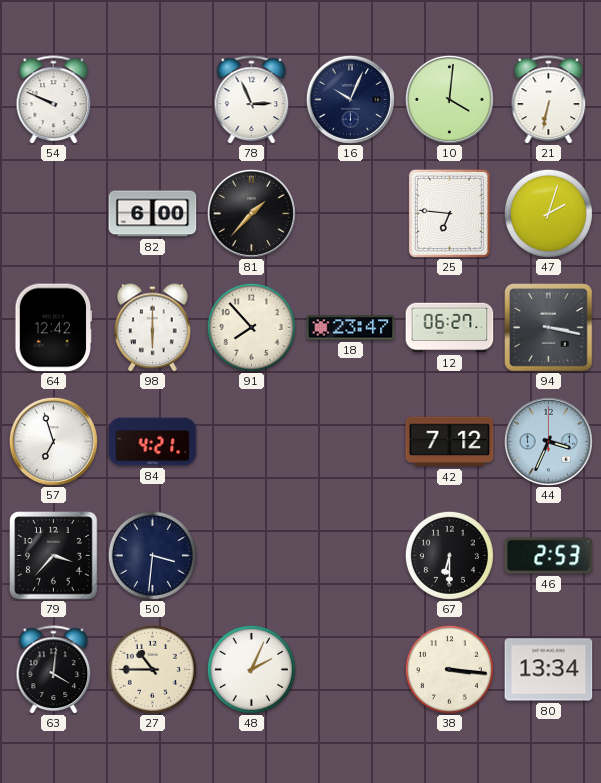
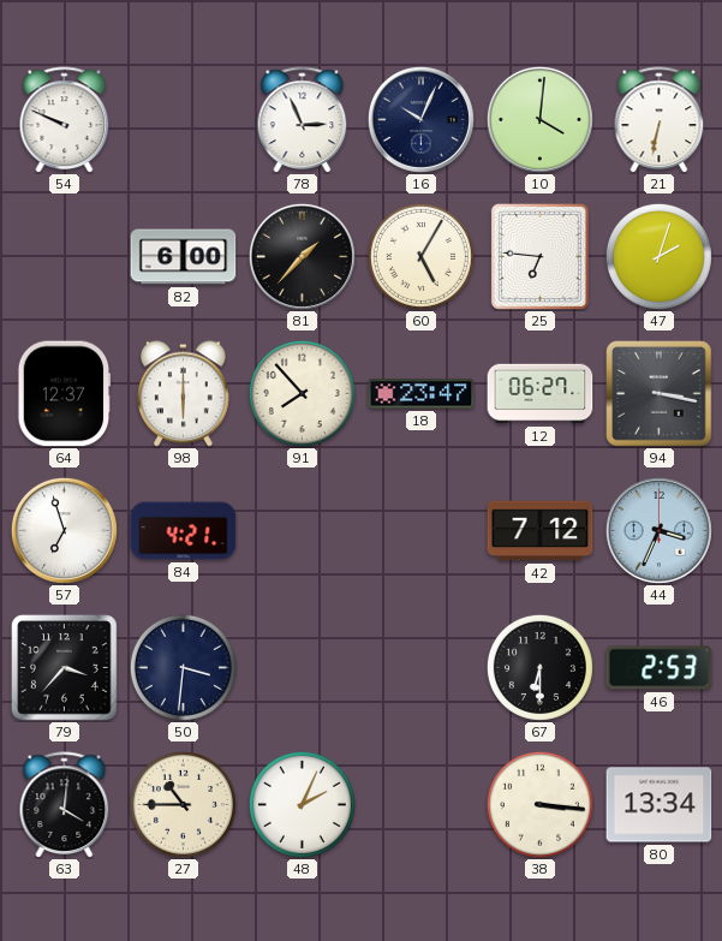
60: none -> 5:05 (420, 256)
64: 12:42 -> 12:37 (65, 394)
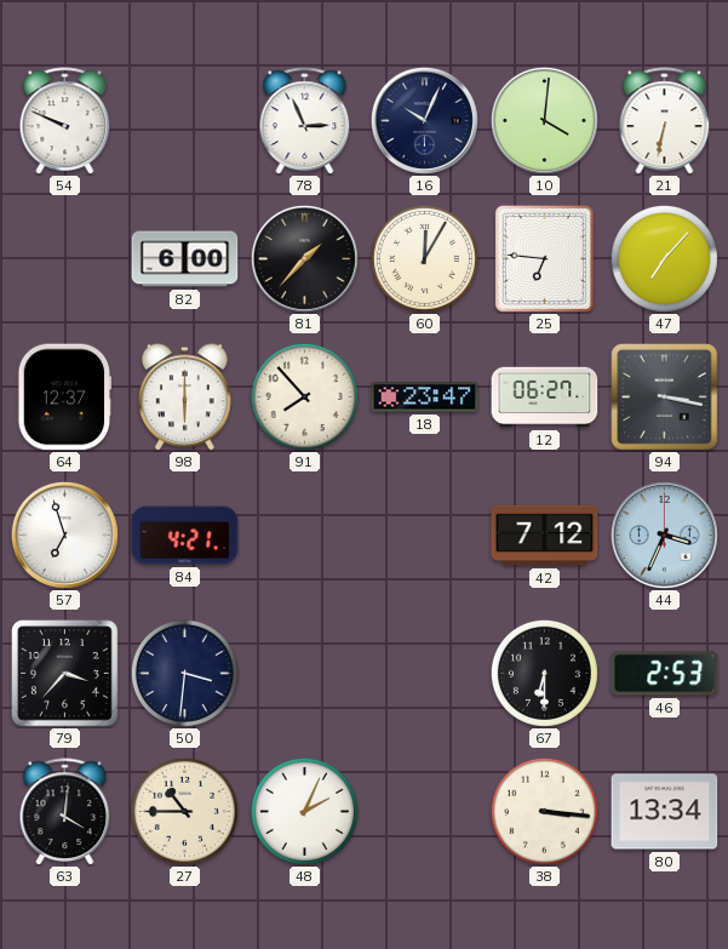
60: 5:05 -> 12:05 (424, 258)
47: 2:03 -> 7:07 (664, 258)
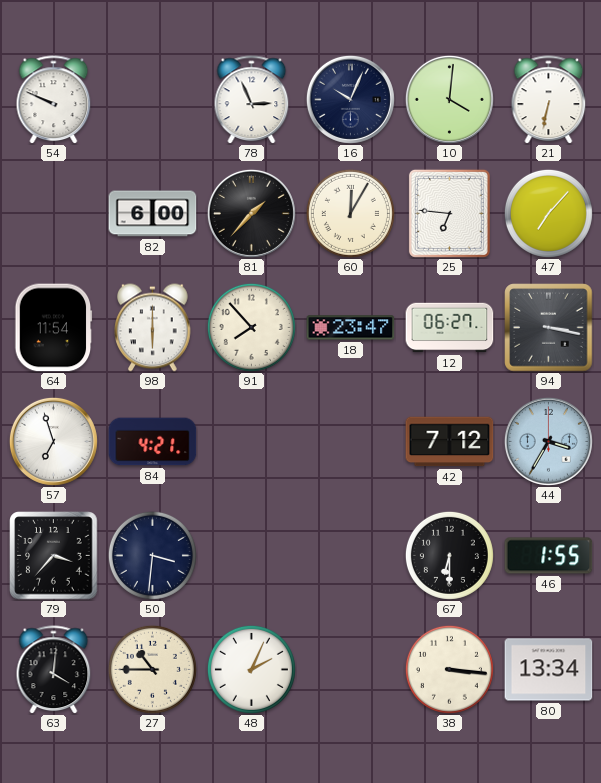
64: 12:37 -> 11:54 (54, 328)
44: 3:34 -> 3:35 (548, 441)
46: 2:53 -> 1:55 (549, 556)
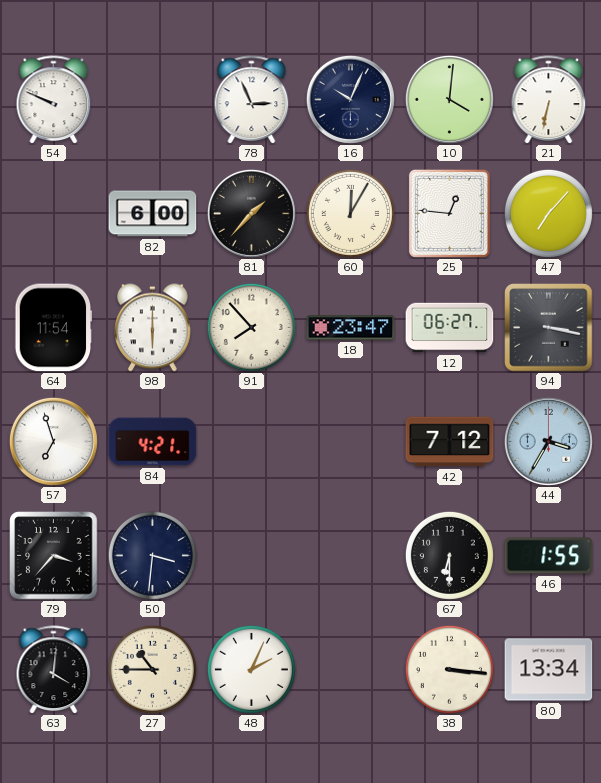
25: 6:46 -> 12:46 (449, 213)
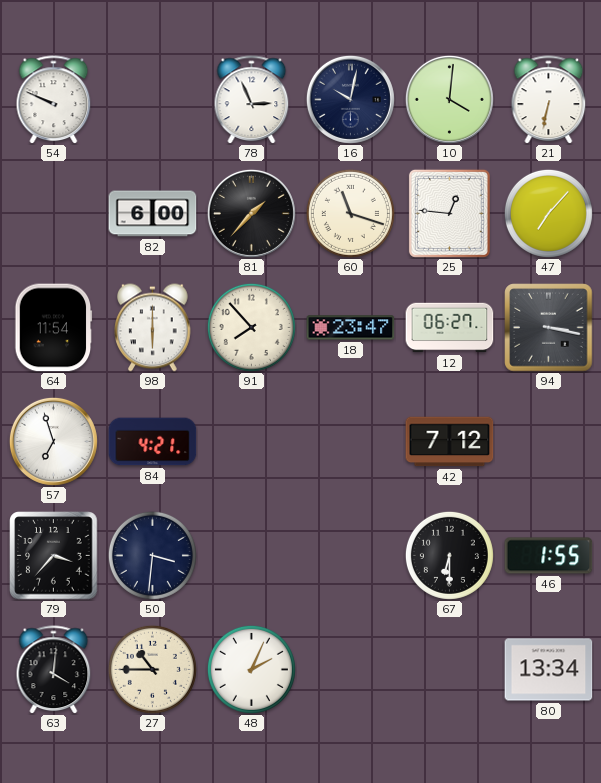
16: 10:04 -> 10:02 (350, 99)
60: 12:05 -> 11:18 (350, 213)
44: 3:35 -> none (548, 441)
38: 3:16 -> none (449, 669)
